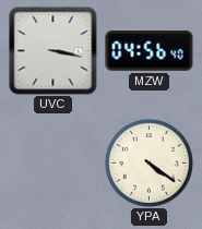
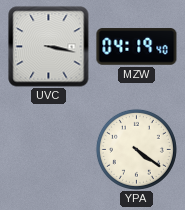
MZW: 04:56 -> 04:19 (137, 47)
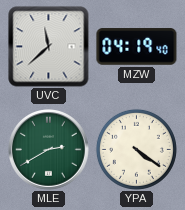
UVC: 3:17 -> 11:38 (49, 47)
MLE: none -> 2:40 (49, 150)
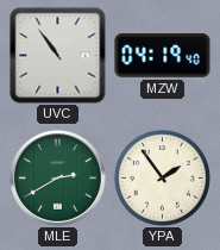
UVC: 11:38 -> 10:54 (58, 56)
YPA: 4:21 -> 1:54 (162, 177)
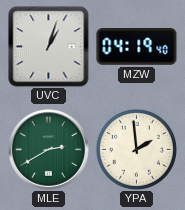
UVC: 10:54 -> 1:03 (49, 47)
YPA: 1:54 -> 1:59 (136, 149)
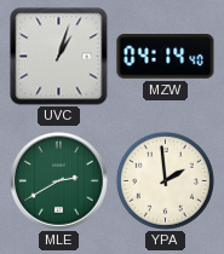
MZW: 04:19 -> 04:14 (166, 57)
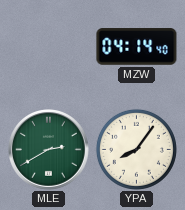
UVC: 1:03 -> none (59, 57)
YPA: 1:59 -> 8:06 (136, 149)
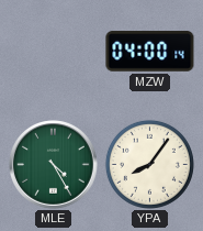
MZW: 04:14 -> 04:00 (150, 52)
MLE: 2:40 -> 4:25 (54, 165)
